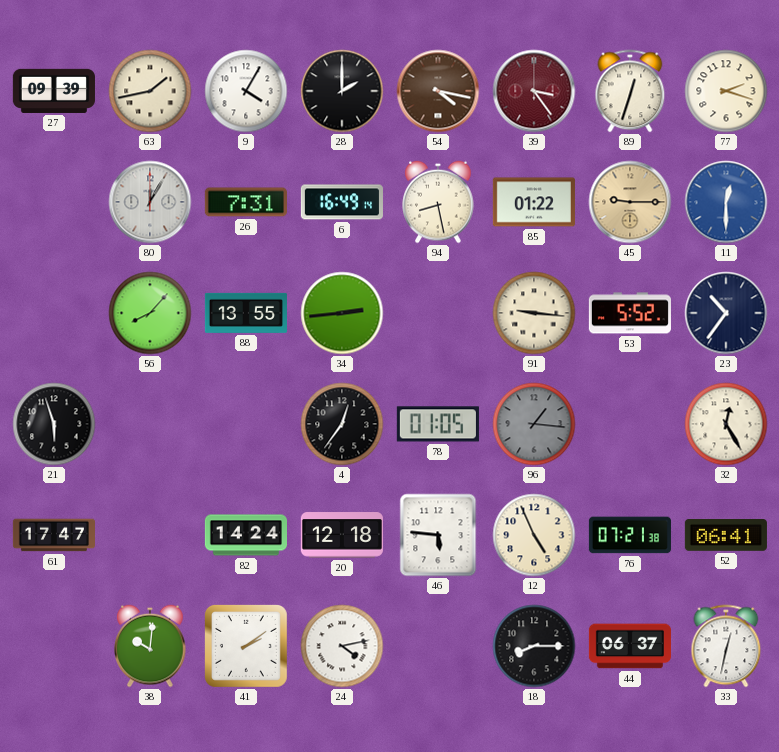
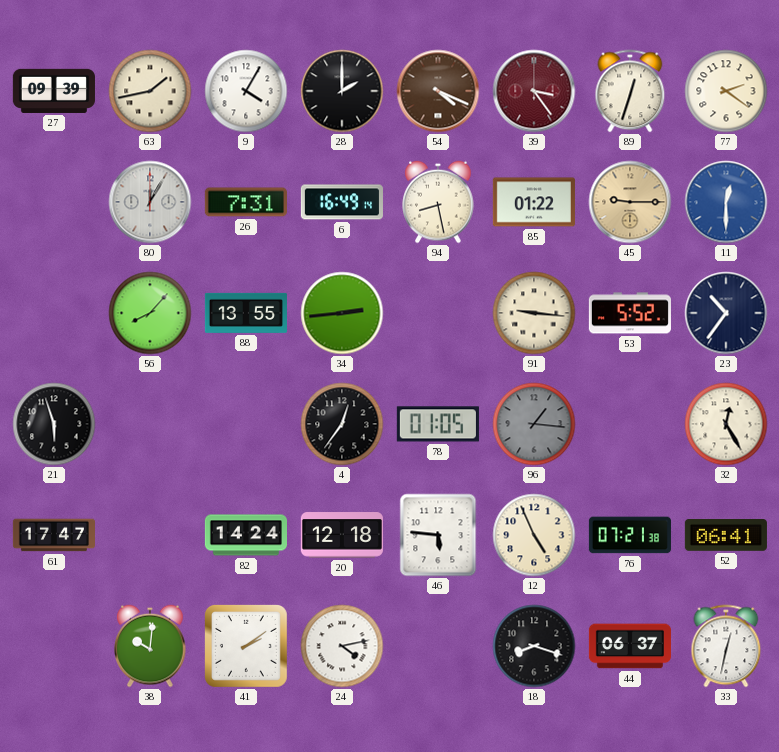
54: 4:17 -> 4:19 (438, 91)
77: 2:18 -> 2:21 (726, 91)
18: 8:15 -> 8:18 (534, 646)
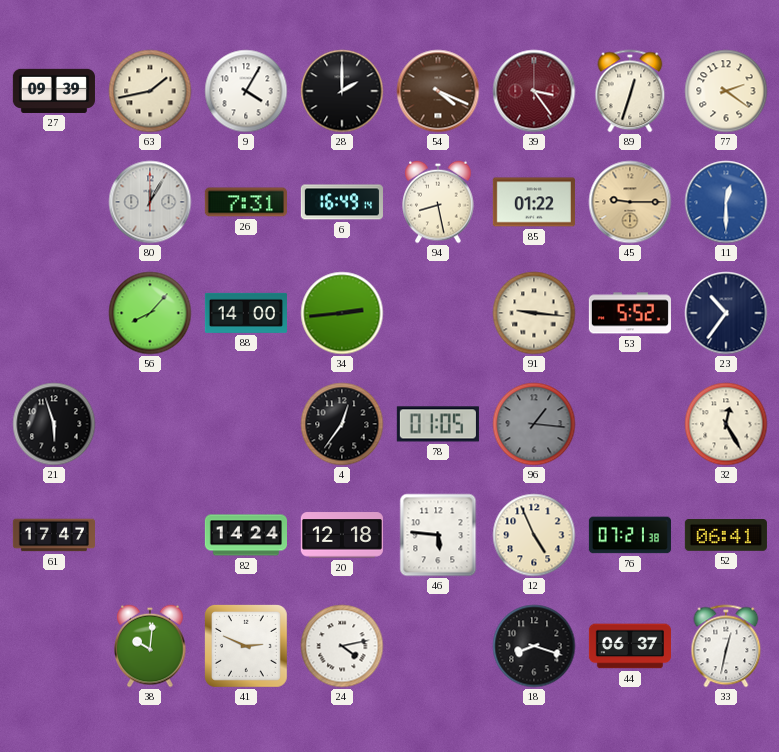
88: 13:55 -> 14:00 (246, 313)
41: 2:09 -> 2:49 (246, 646)
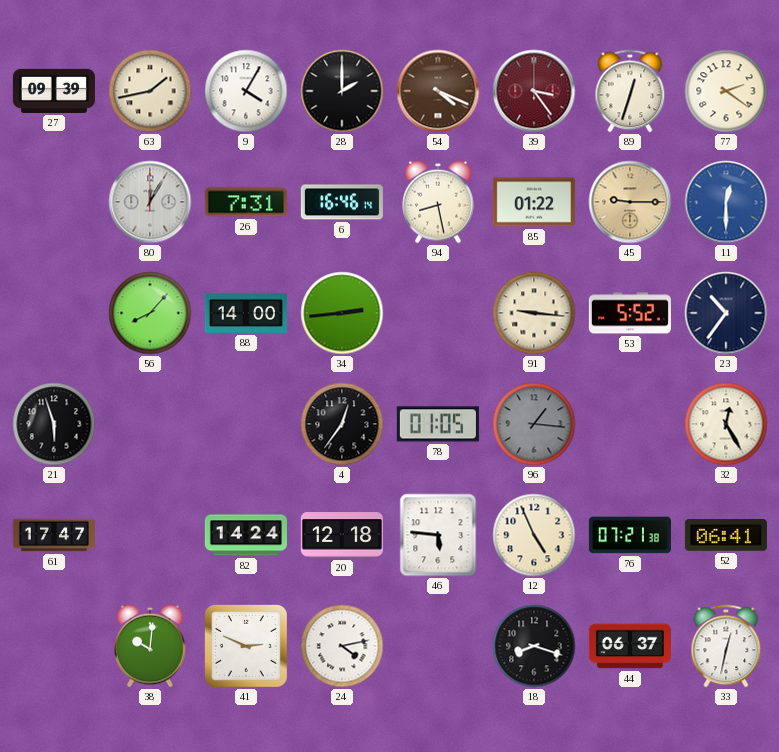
6: 16:49 -> 16:46 (342, 202)
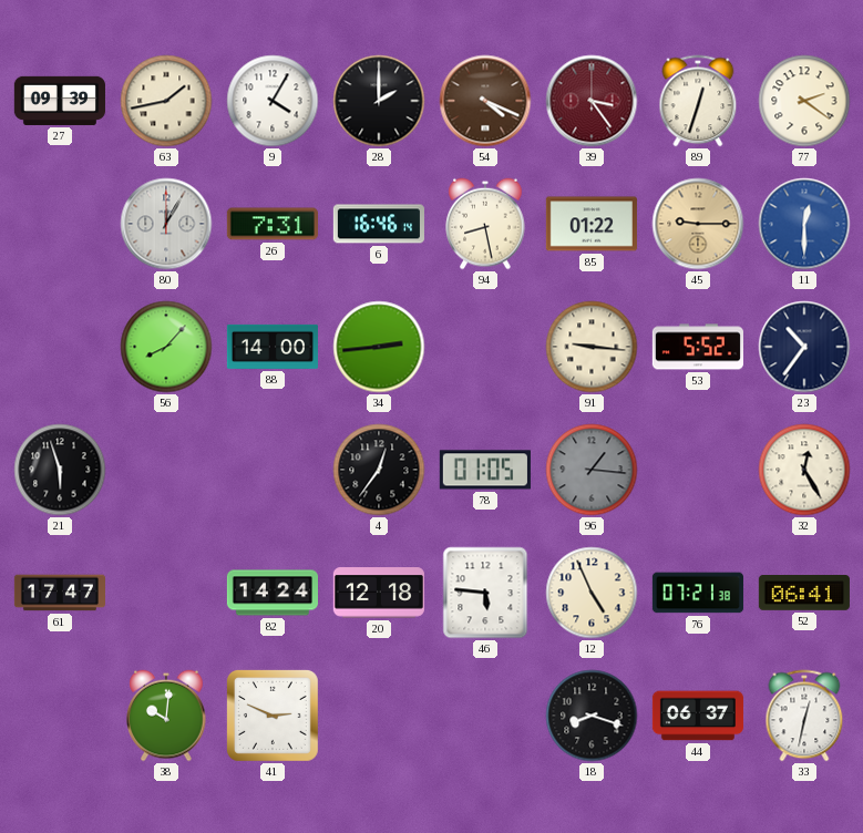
24: 4:13 -> none (342, 646)
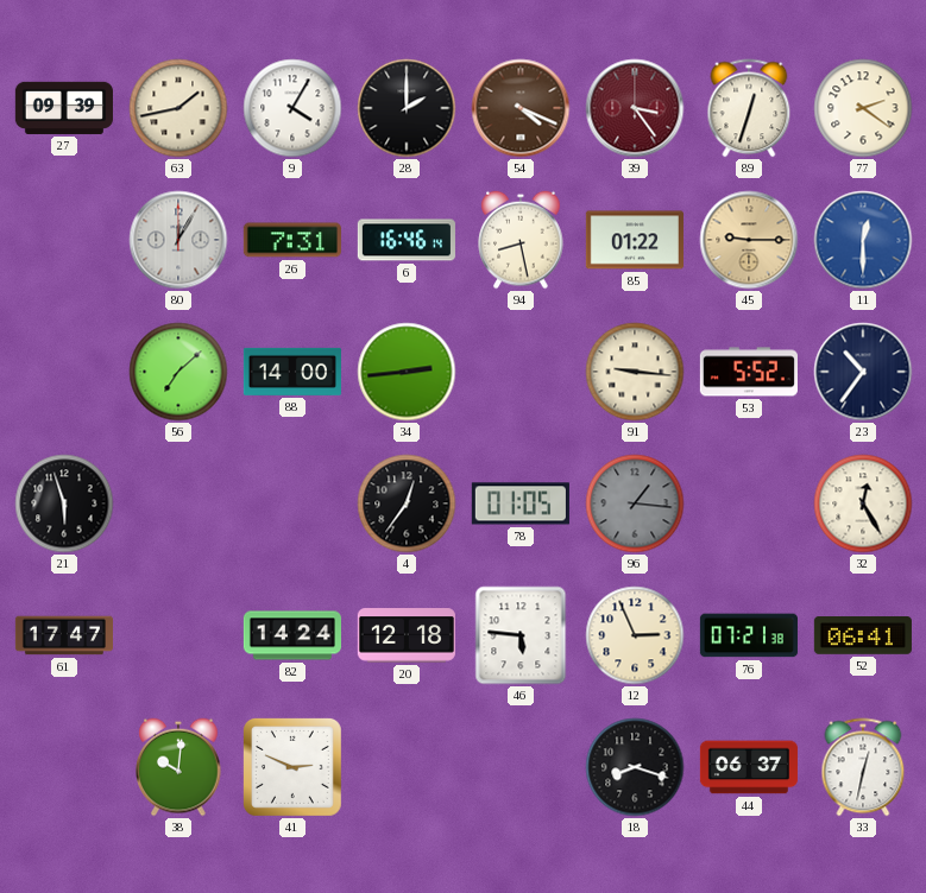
56: 8:07 -> 7:08 (178, 372)
12: 4:56 -> 2:56 (635, 635)
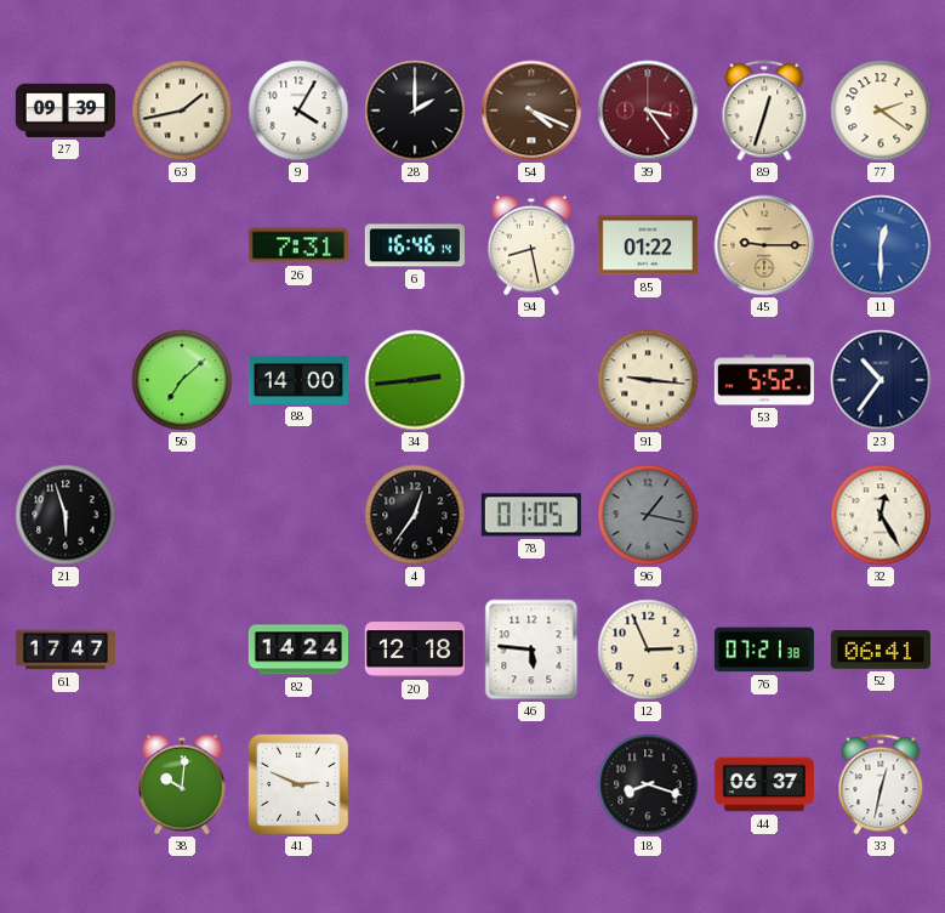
80: 12:05 -> none (178, 240)
96: 1:16 -> 1:17 (648, 515)
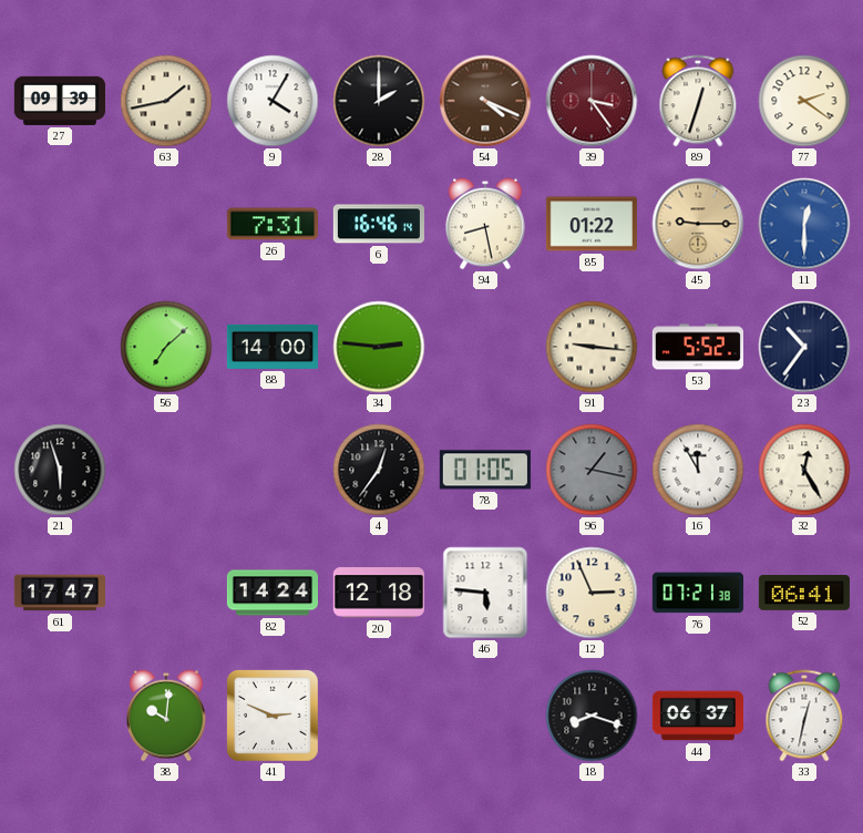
34: 2:44 -> 2:46 (379, 347)
16: none -> 11:55 (698, 470)
